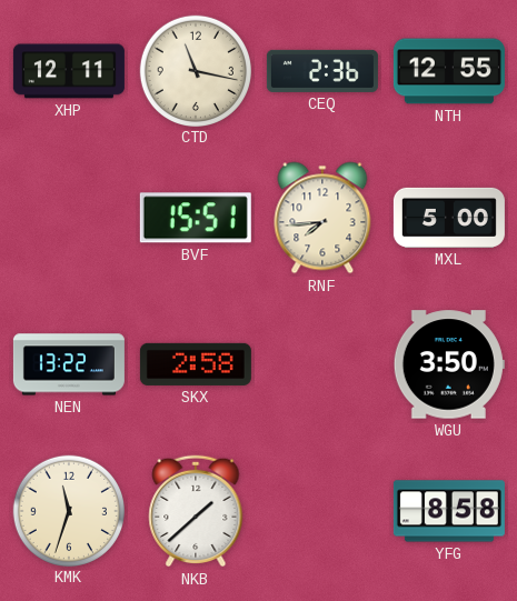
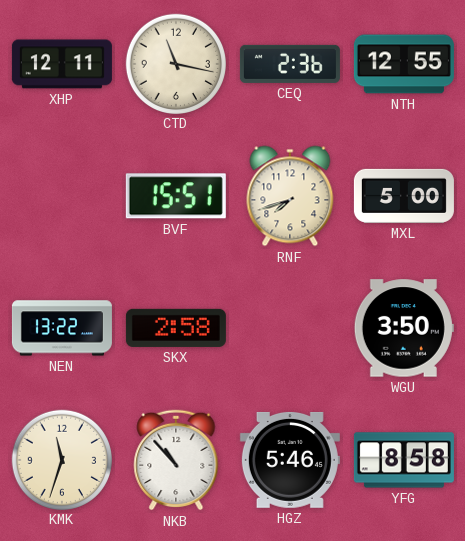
RNF: 7:44 -> 7:42 (290, 196)
NKB: 1:38 -> 10:53 (176, 460)
HGZ: none -> 5:46 (290, 460)
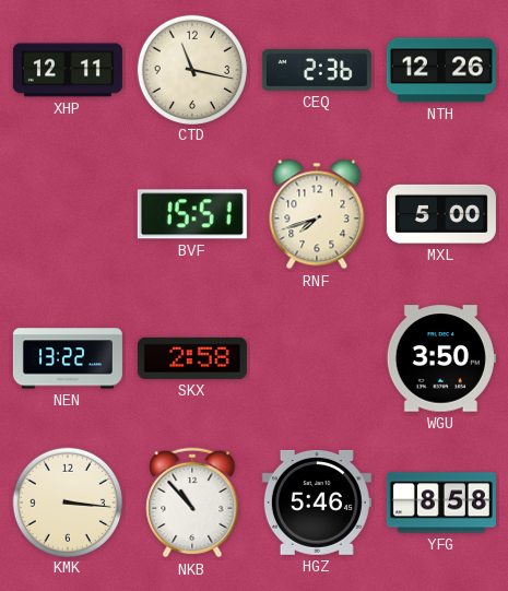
NTH: 12:55 -> 12:26 (441, 70)
KMK: 11:33 -> 3:16 (67, 501)
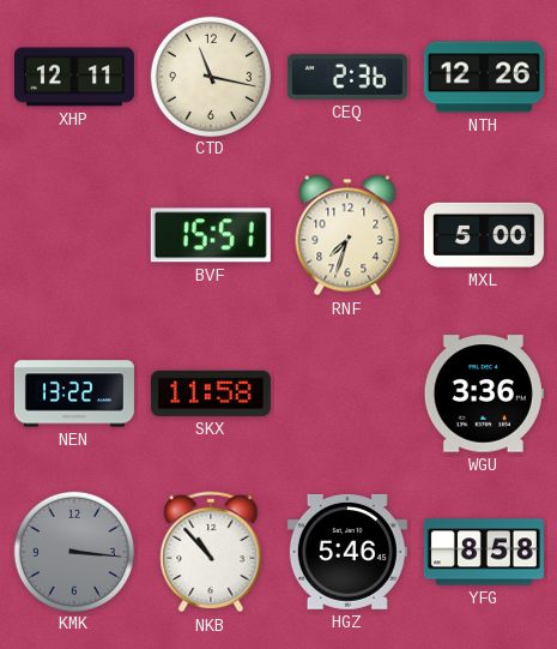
RNF: 7:42 -> 7:33 (347, 235)
SKX: 2:58 -> 11:58 (211, 393)
WGU: 3:50 -> 3:36 (484, 393)
KMK dial: cream -> grey (73, 551)
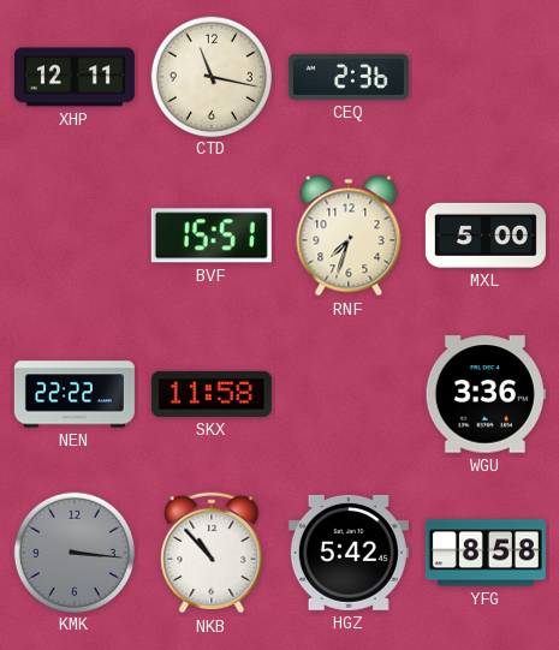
NTH: 12:26 -> none (484, 77)
NEN: 13:22 -> 22:22 (75, 394)
HGZ: 5:46 -> 5:42 (349, 553)
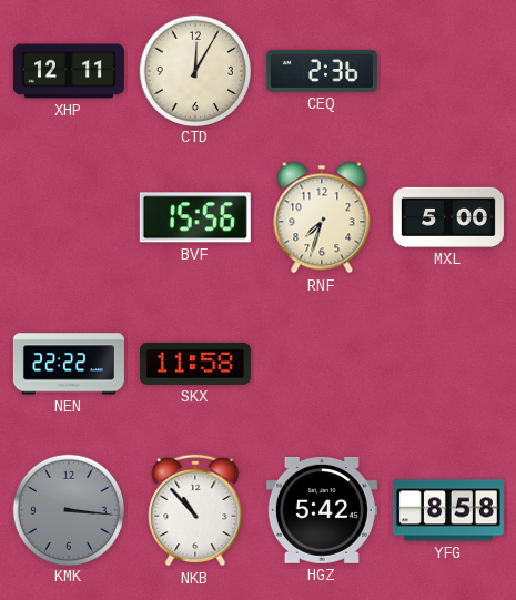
CTD: 11:17 -> 12:05 (194, 70)
BVF: 15:51 -> 15:56 (195, 217)
WGU: 3:36 -> none (486, 394)
